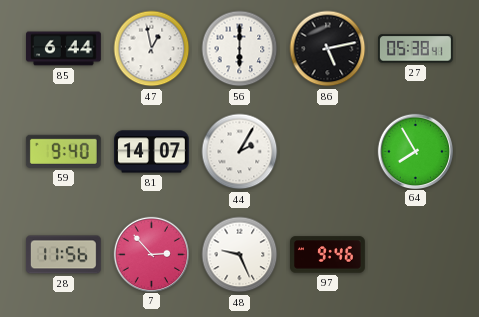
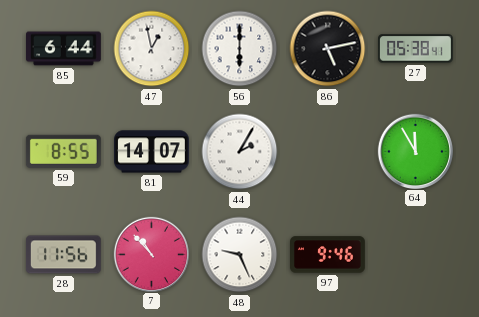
59: 9:40 -> 8:55 (63, 151)
64: 7:55 -> 11:55 (415, 151)
7: 2:53 -> 10:53 (151, 254)
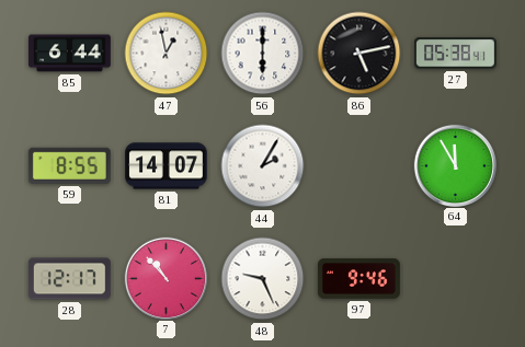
28: 11:56 -> 12:17 (69, 279)
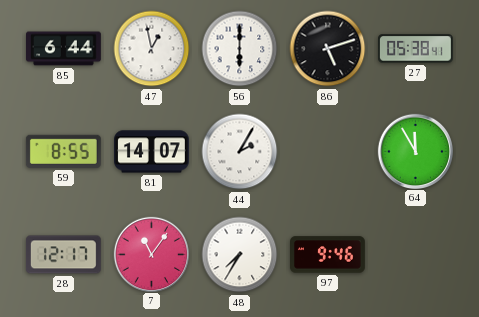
86: 5:13 -> 5:12 (328, 49)
7: 10:53 -> 11:06 (151, 254)
48: 9:26 -> 7:35 (240, 255)
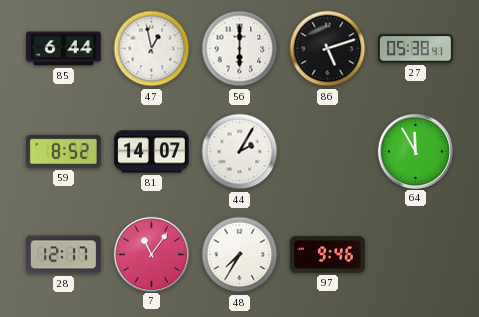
59: 8:55 -> 8:52 (63, 151)
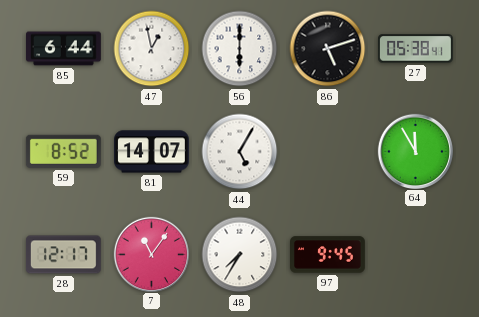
44: 2:05 -> 5:05 (240, 152)
97: 9:46 -> 9:45 (328, 255)
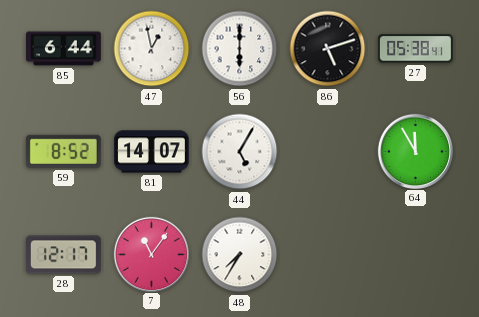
97: 9:45 -> none (328, 255)
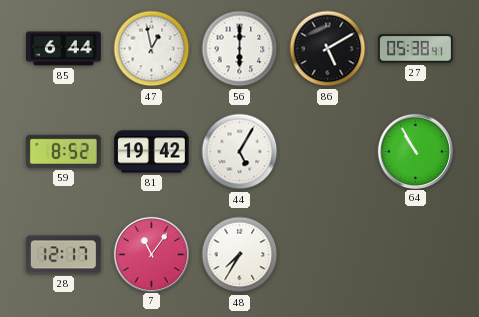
86: 5:12 -> 5:10 (328, 49)
81: 14:07 -> 19:42 (152, 152)
64: 11:55 -> 10:55 (415, 151)
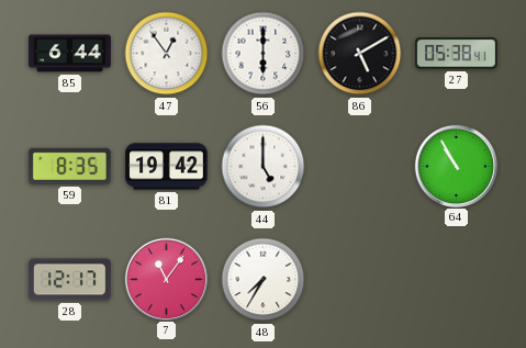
47: 12:58 -> 12:54 (167, 54)
59: 8:52 -> 8:35 (69, 166)
44: 5:05 -> 5:00 (264, 167)
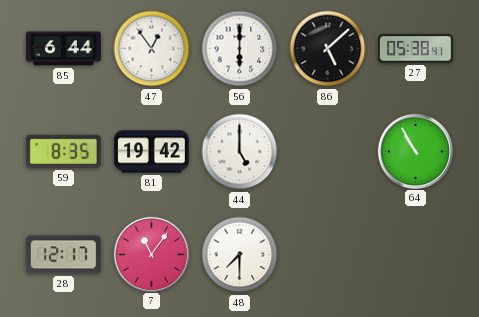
86: 5:10 -> 5:08 (328, 49)
48: 7:35 -> 7:30 (240, 255)
